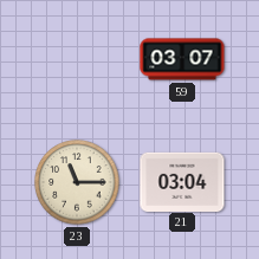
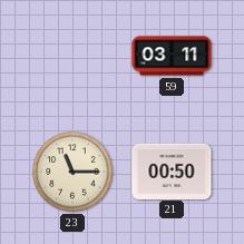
59: 03:07 -> 03:11 (172, 56)
21: 03:04 -> 00:50 (172, 170)
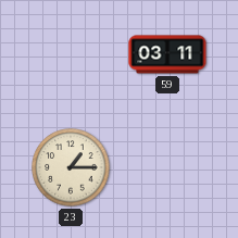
23: 11:15 -> 1:15 (71, 167)
21: 00:50 -> none (172, 170)
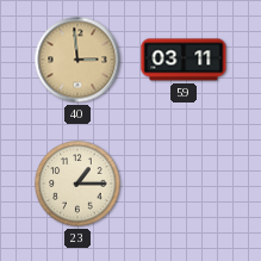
40: none -> 2:59 (77, 60)
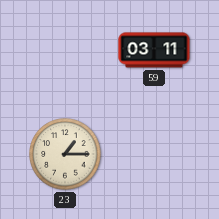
40: 2:59 -> none (77, 60)
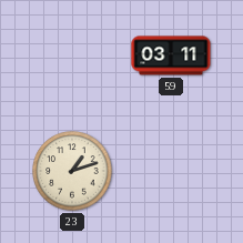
23: 1:15 -> 1:12 (72, 171)
